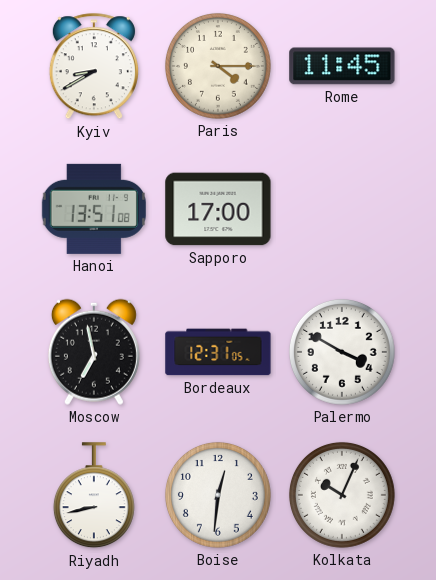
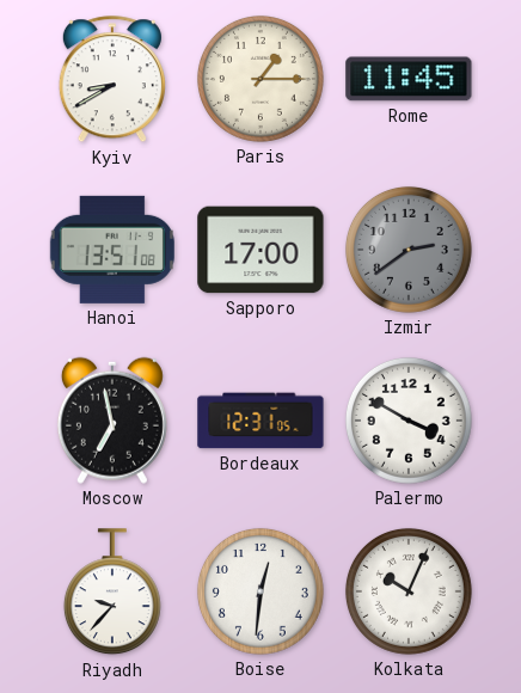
Paris: 4:15 -> 1:15 (260, 79)
Izmir: none -> 2:39 (409, 250)
Riyadh: 8:43 -> 9:37 (112, 593)
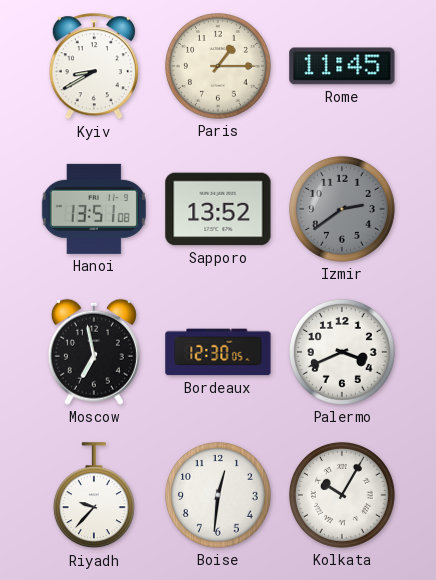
Sapporo: 17:00 -> 13:52 (218, 209)
Bordeaux: 12:31 -> 12:30 (218, 352)
Palermo: 3:50 -> 3:41 (342, 352)
Kolkata: 10:04 -> 10:05 (342, 495)
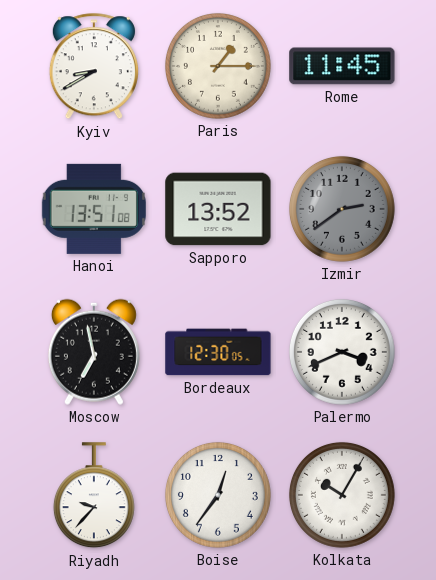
Boise: 12:31 -> 12:36 (218, 495)
